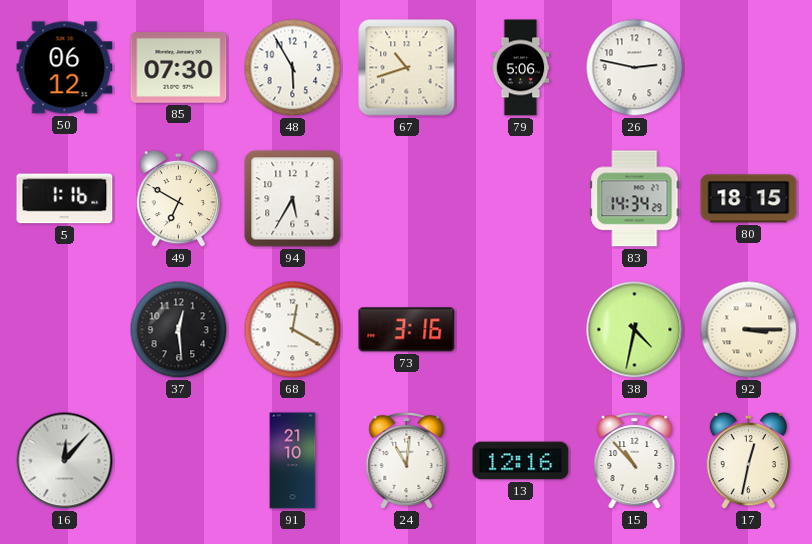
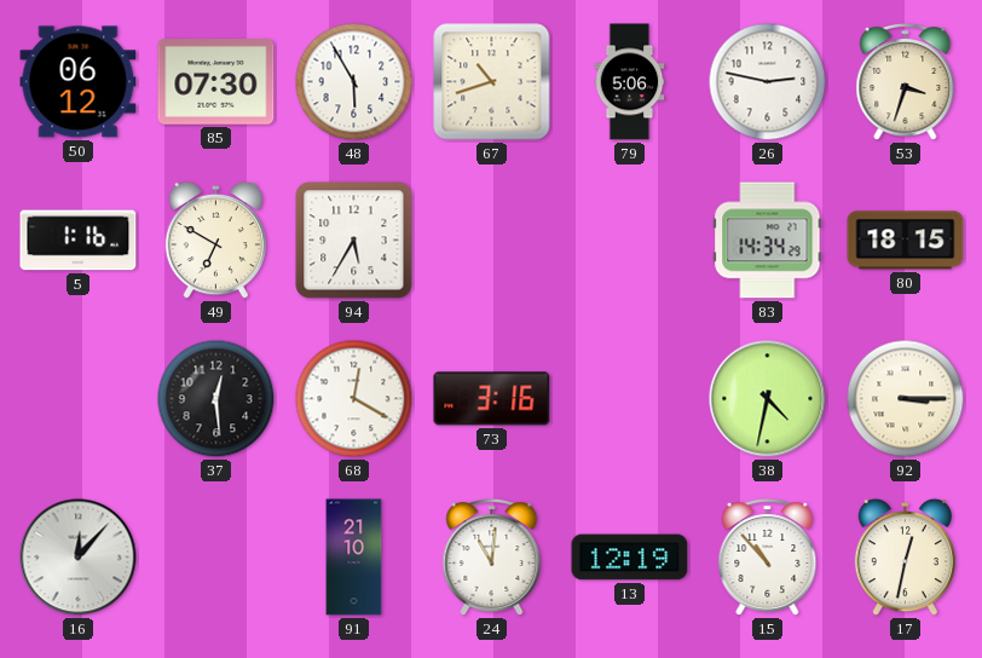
53: none -> 3:33 (906, 82)
13: 12:16 -> 12:19 (630, 558)
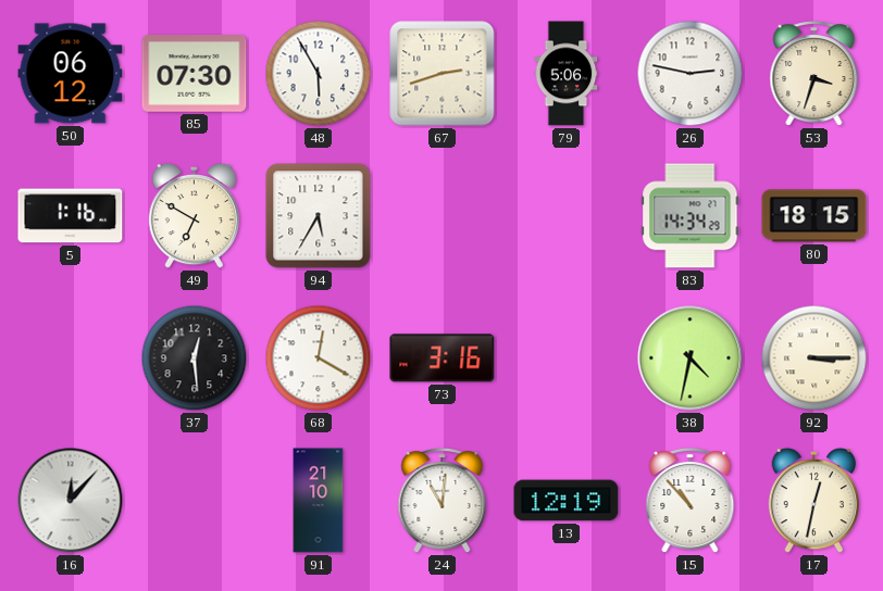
67: 10:42 -> 2:42 (443, 74)
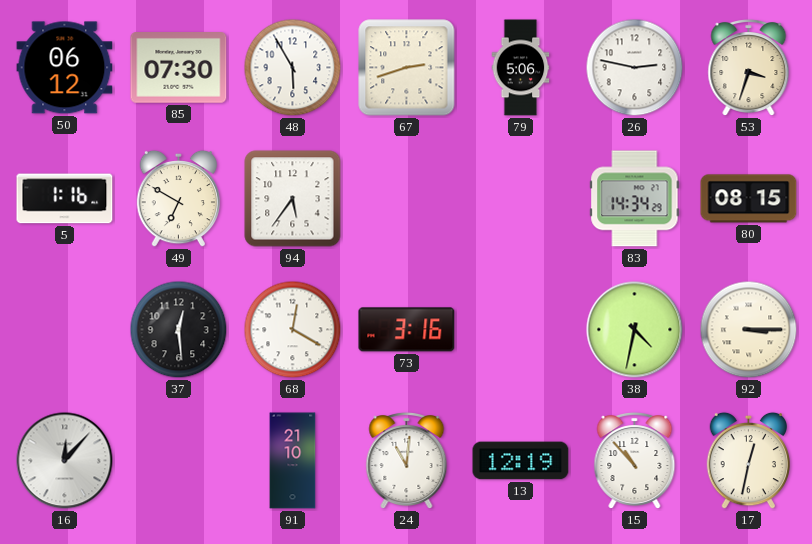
94: 5:35 -> 5:36 (293, 199)
80: 18:15 -> 08:15 (749, 199)
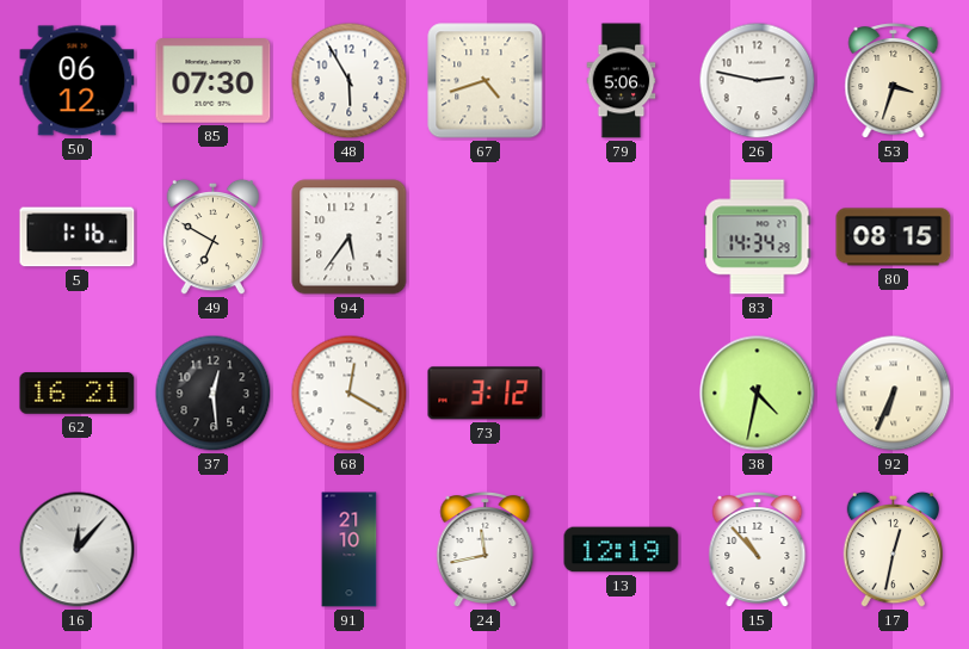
67: 2:42 -> 4:42 (486, 81)
62: none -> 16:21 (78, 394)
73: 3:16 -> 3:12 (486, 394)
92: 3:15 -> 6:34 (894, 394)
24: 11:01 -> 11:43 (486, 550)
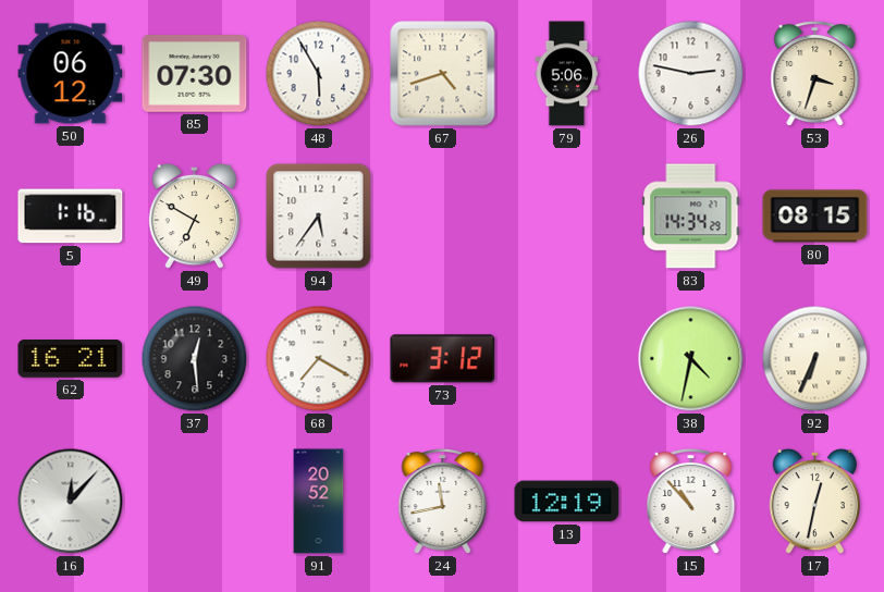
68: 12:20 -> 7:20 (319, 359)
91: 21:10 -> 20:52 (319, 502)
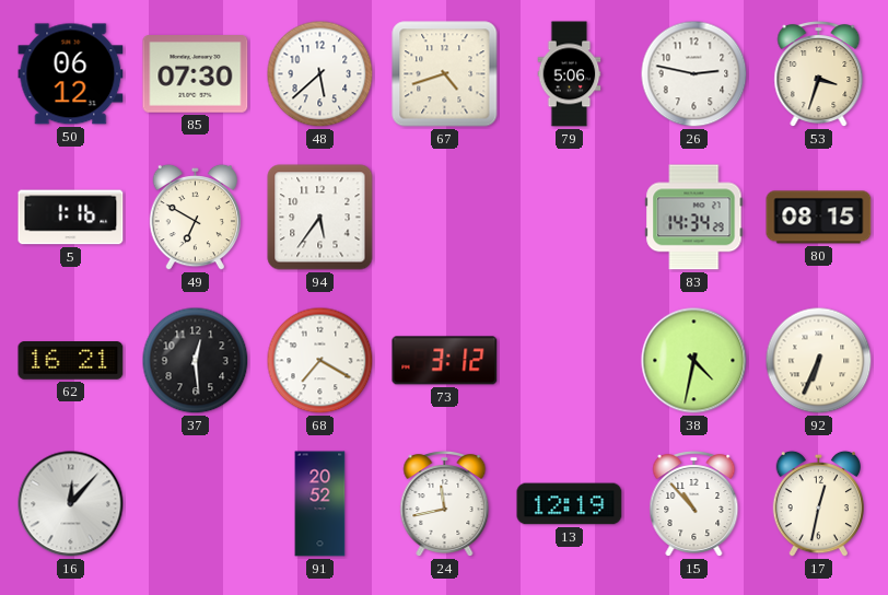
48: 5:55 -> 5:38 (320, 74)
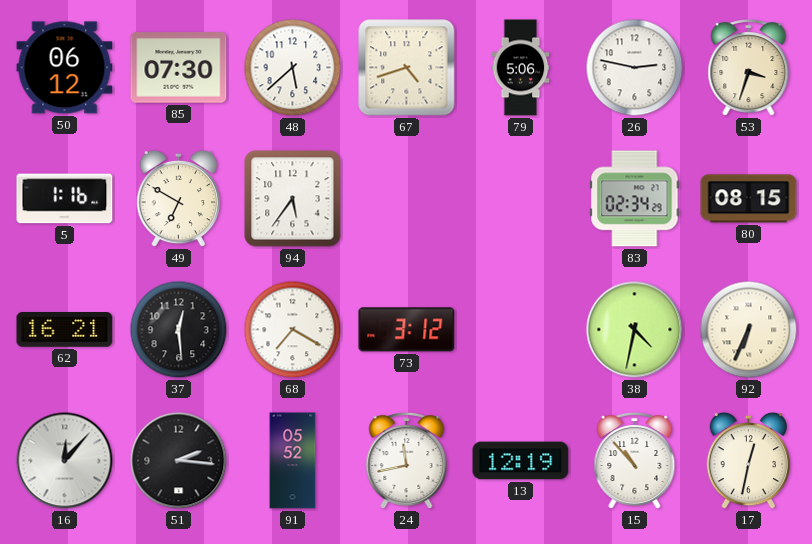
83: 14:34 -> 02:34 (635, 199)
51: none -> 2:16 (179, 461)
91: 20:52 -> 05:52 (293, 461)
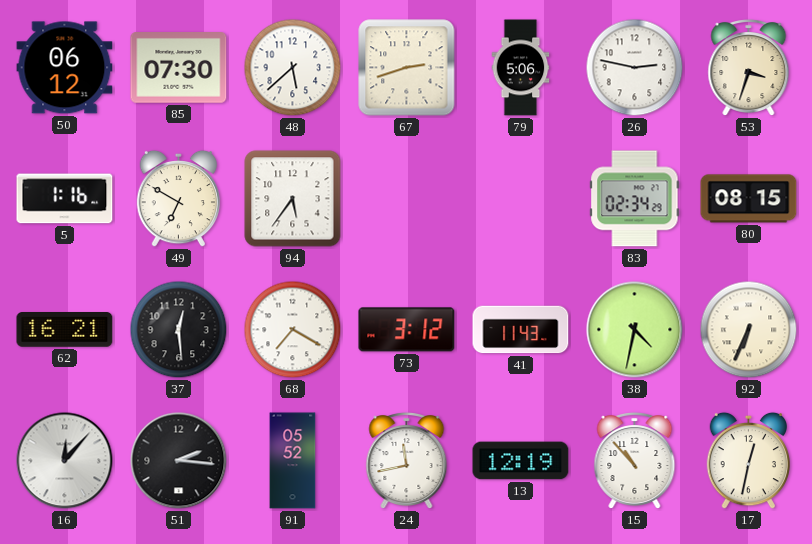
67: 4:42 -> 2:42 (407, 68)
41: none -> 11:43 (521, 330)
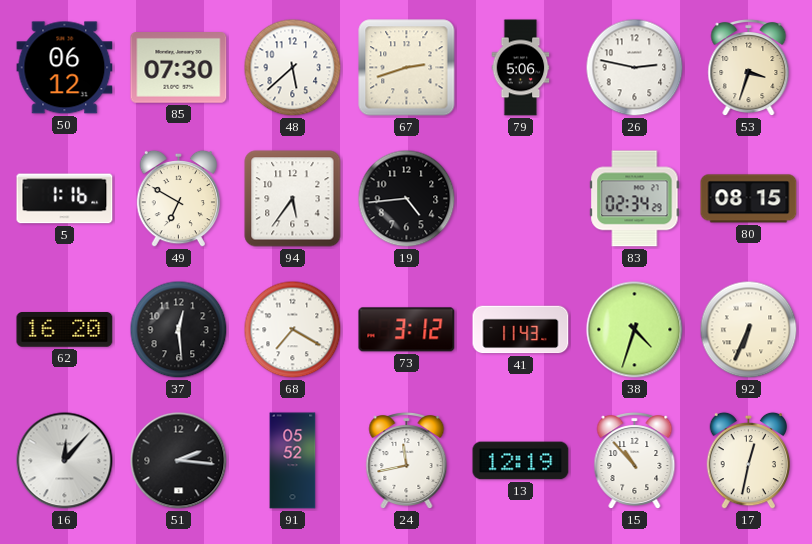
19: none -> 4:44 (407, 199)
62: 16:21 -> 16:20 (65, 330)
38: 4:32 -> 4:33 (635, 330)
